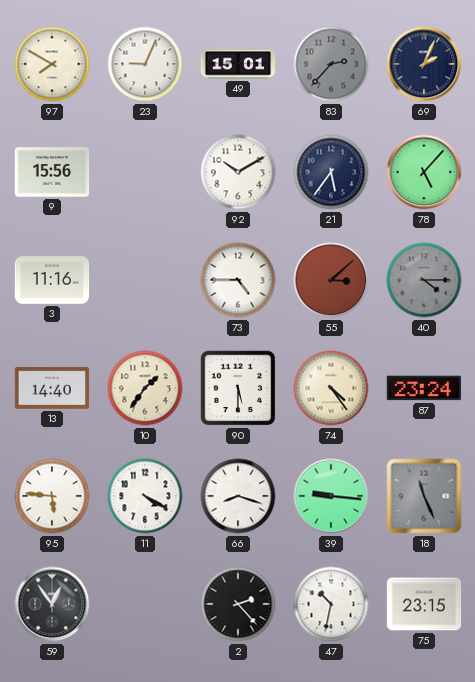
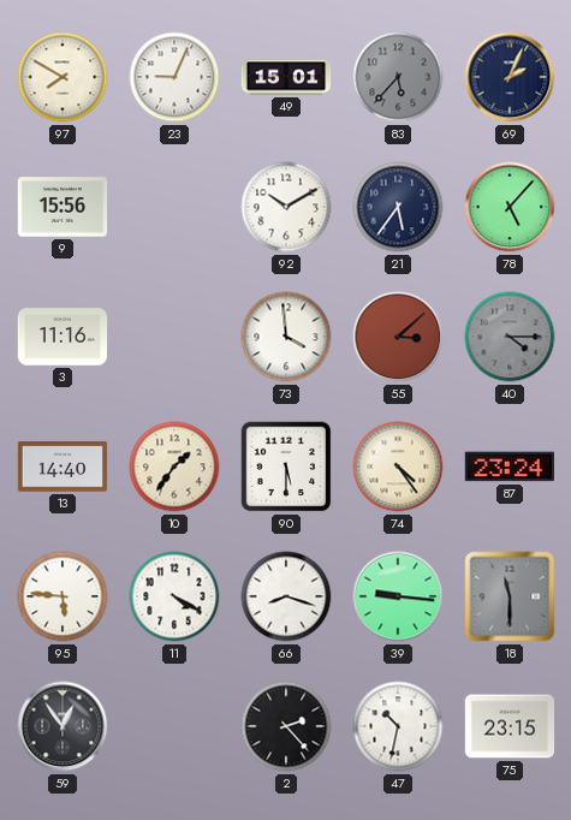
83: 2:37 -> 5:37 (398, 77)
73: 4:45 -> 3:59 (286, 337)
18: 11:26 -> 11:30 (510, 596)
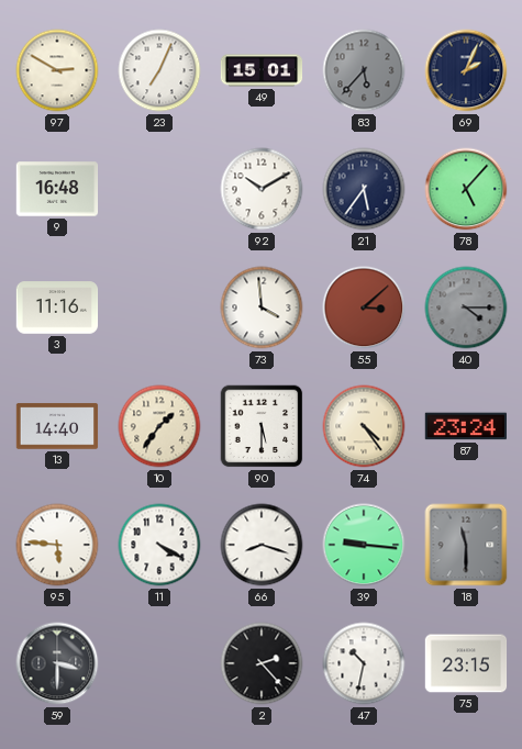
97: 7:50 -> 2:50 (57, 70)
23: 9:04 -> 7:04 (159, 70)
9: 15:56 -> 16:48 (57, 189)
59: 12:54 -> 3:30 (57, 663)
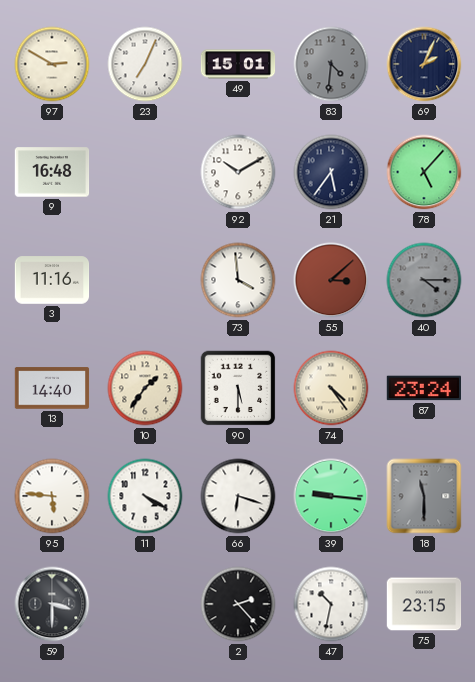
83: 5:37 -> 4:31 (331, 64)
66: 8:18 -> 6:18 (238, 496)
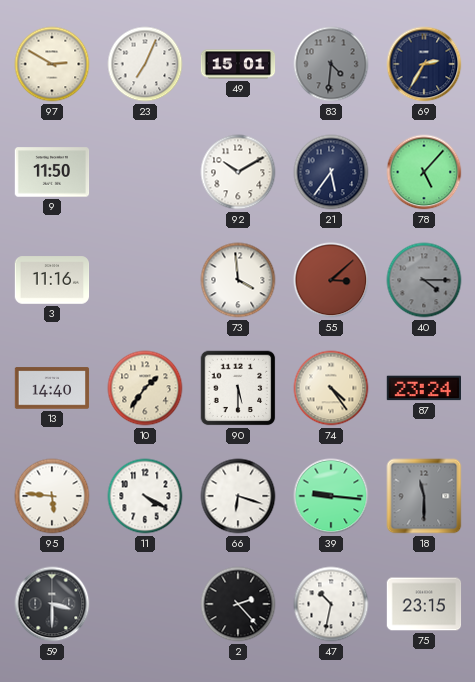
69: 2:04 -> 2:35 (424, 64)
9: 16:48 -> 11:50 (52, 172)
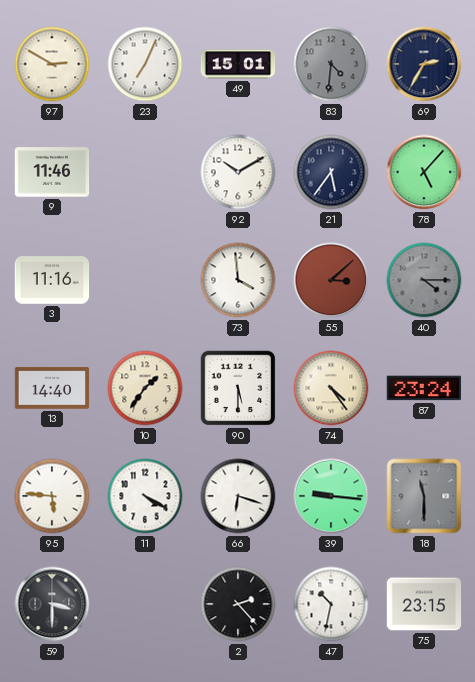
9: 11:50 -> 11:46 (52, 172)
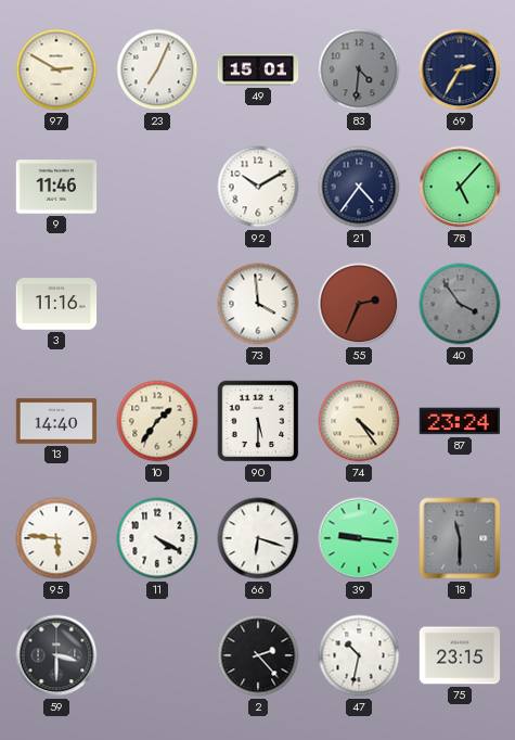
21: 5:36 -> 4:36 (359, 187)
55: 3:08 -> 2:34 (359, 304)
40: 4:15 -> 3:54 (460, 304)
